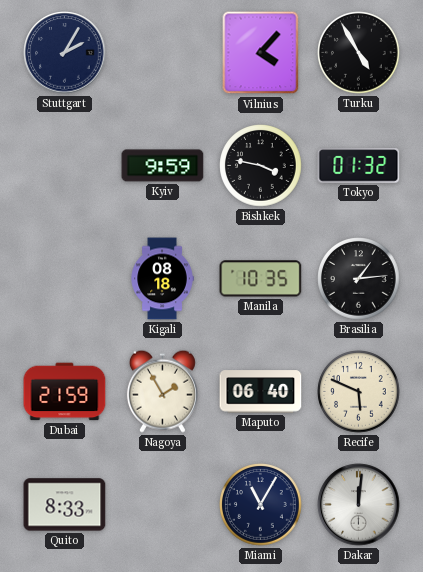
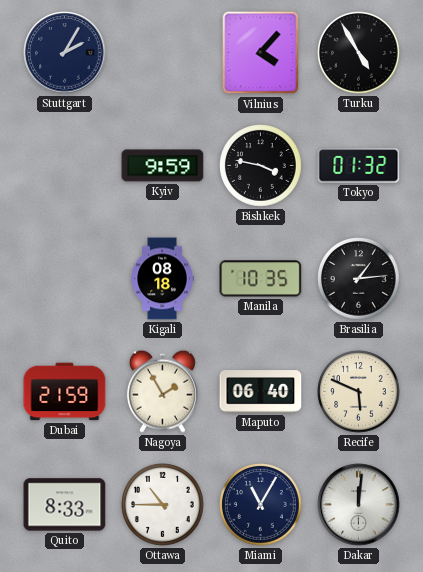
Ottawa: none -> 10:45 (163, 505)
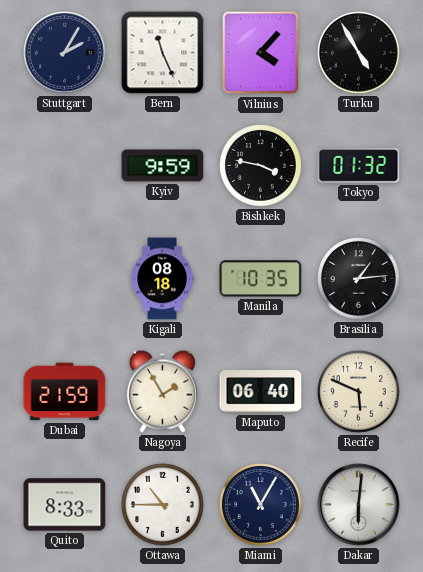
Bern: none -> 11:26 (163, 53)
Dakar: 12:01 -> 6:01 (359, 505)
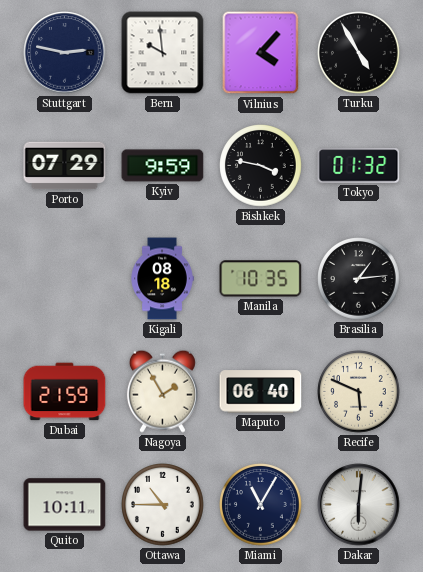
Stuttgart: 2:05 -> 2:47 (65, 53)
Bern: 11:26 -> 9:59 (163, 53)
Porto: none -> 07:29 (65, 166)
Quito: 8:33 -> 10:11 (65, 505)
